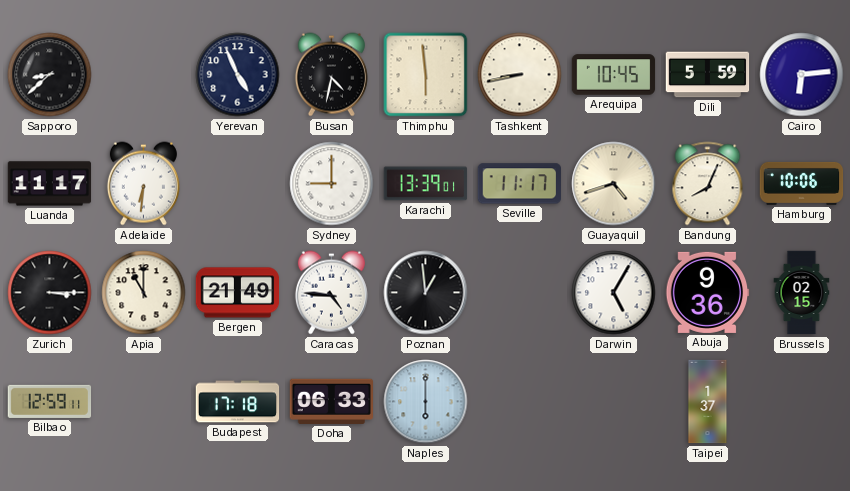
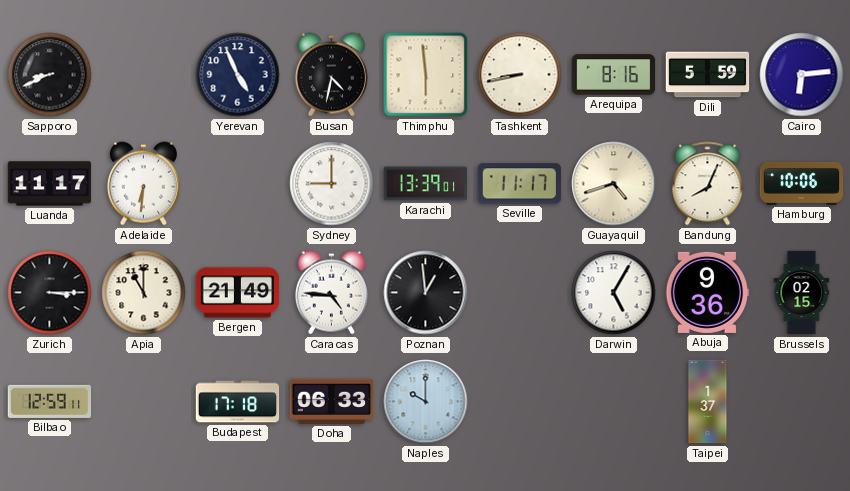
Sapporo: 8:38 -> 8:41 (50, 75)
Arequipa: 10:45 -> 8:16 (614, 75)
Naples: 6:00 -> 10:00 (426, 402)
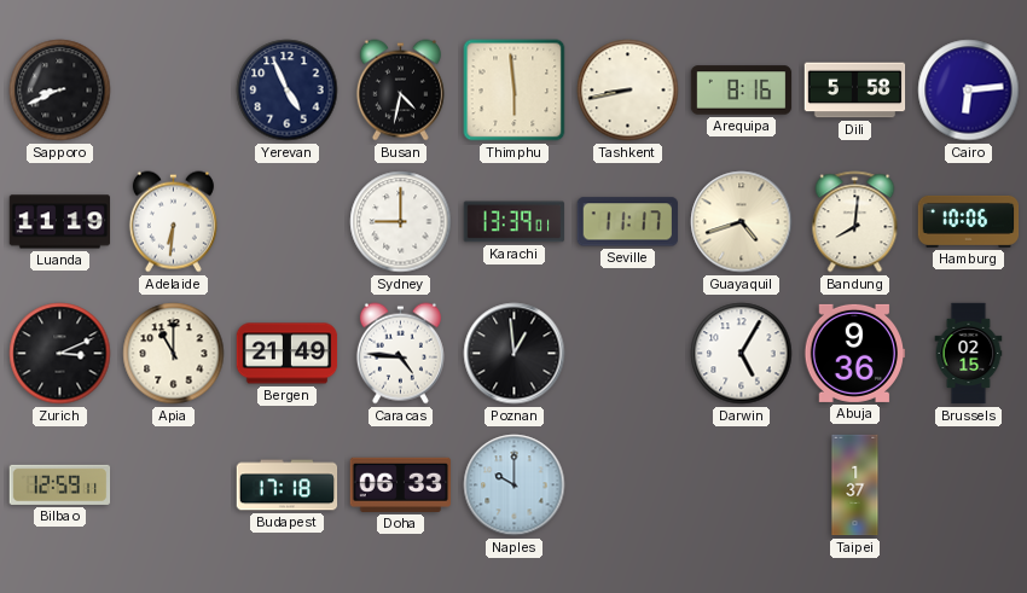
Dili: 5:59 -> 5:58 (855, 91)
Luanda: 11:17 -> 11:19 (60, 222)
Bandung: 8:04 -> 8:01 (855, 222)
Zurich: 3:15 -> 3:11 (60, 354)
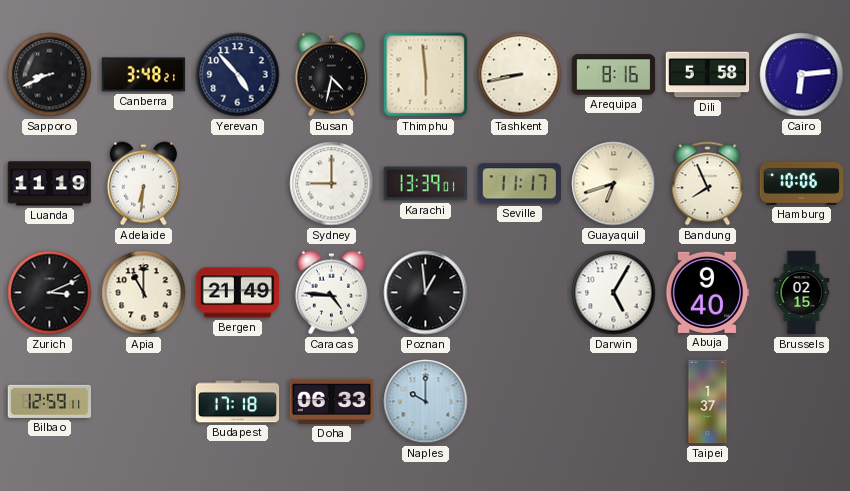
Canberra: none -> 3:48 (144, 75)
Yerevan: 4:56 -> 4:53 (238, 75)
Guayaquil: 4:42 -> 6:42 (614, 184)
Bandung: 8:01 -> 7:56 (708, 184)
Abuja: 9:36 -> 9:40 (708, 292)
